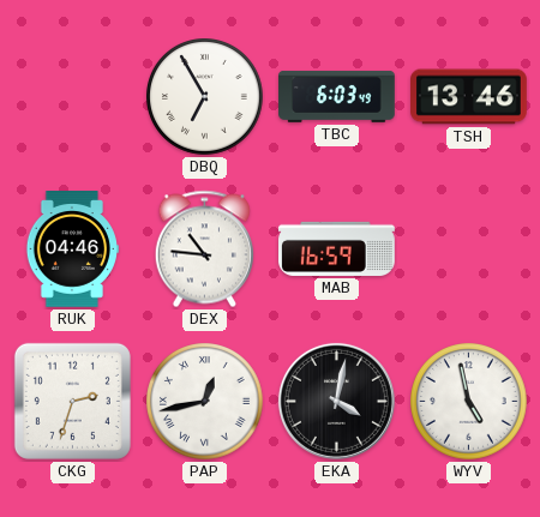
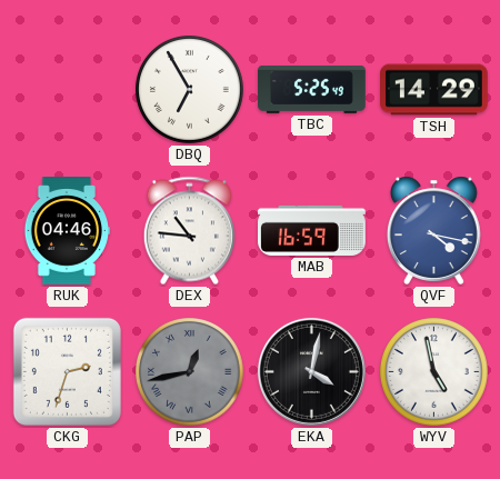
TBC: 6:03 -> 5:25 (312, 89)
TSH: 13:46 -> 14:29 (434, 90)
QVF: none -> 4:17 (433, 230)
PAP dial: white -> grey (190, 372)
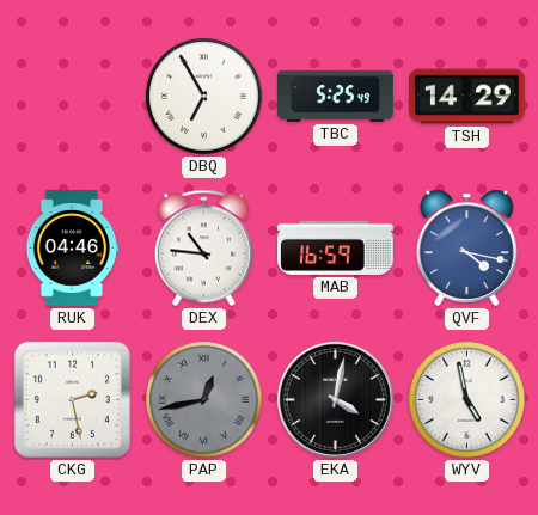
CKG: 2:33 -> 2:28 (72, 399)
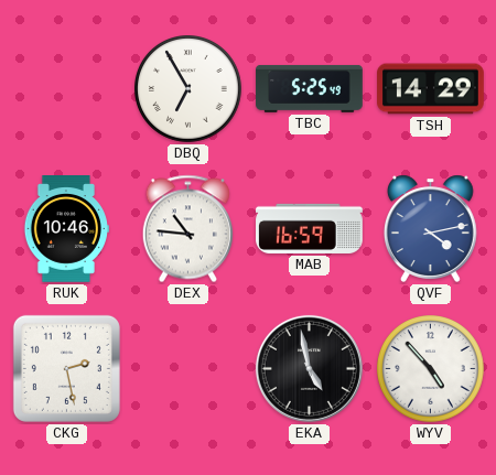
RUK: 04:46 -> 10:46 (65, 229)
QVF: 4:17 -> 4:13 (430, 228)
PAP: 12:43 -> none (204, 400)
EKA: 4:02 -> 4:58 (309, 368)
WYV: 4:58 -> 4:53 (431, 369)
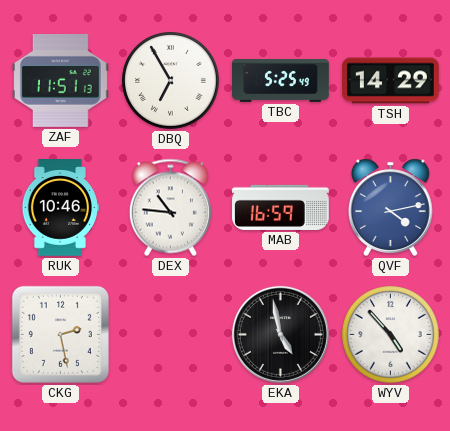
ZAF: none -> 11:51 (61, 81)
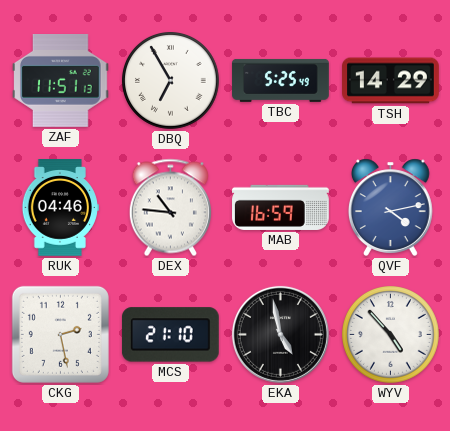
RUK: 10:46 -> 04:46 (59, 208)
MCS: none -> 21:10 (170, 335)
